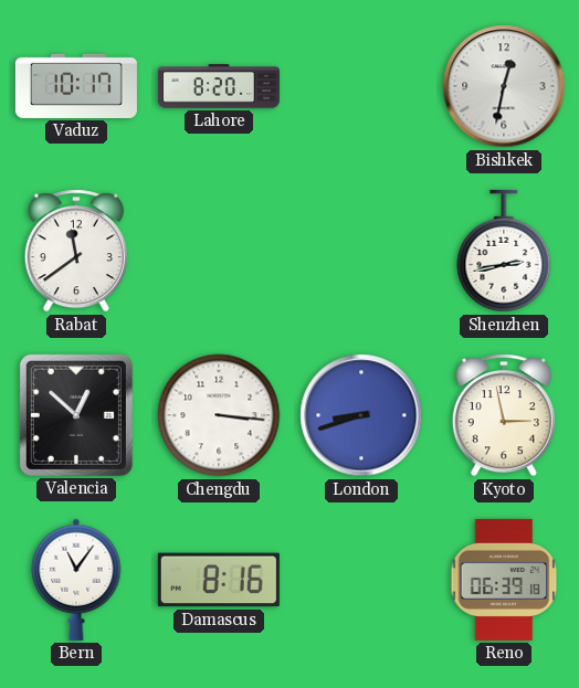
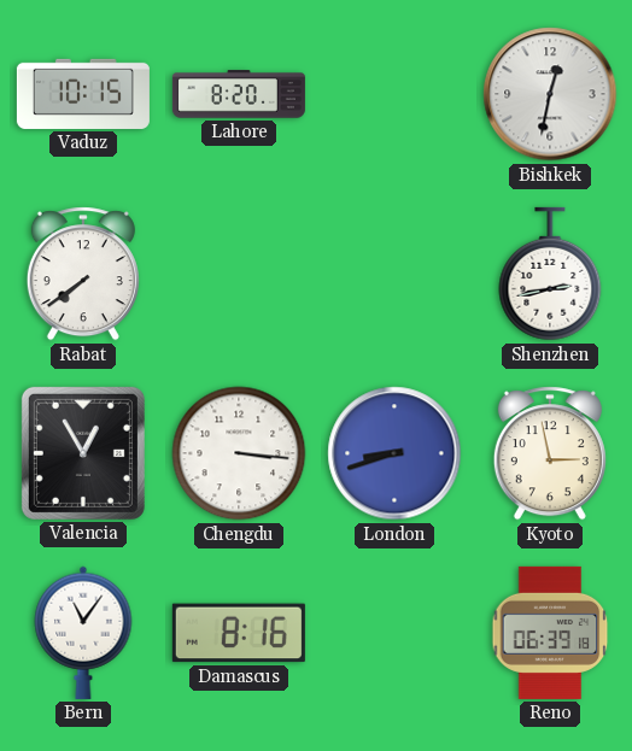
Vaduz: 10:17 -> 10:15 (83, 94)
Rabat: 11:39 -> 7:39 (83, 274)
Valencia: 12:52 -> 12:55 (83, 453)
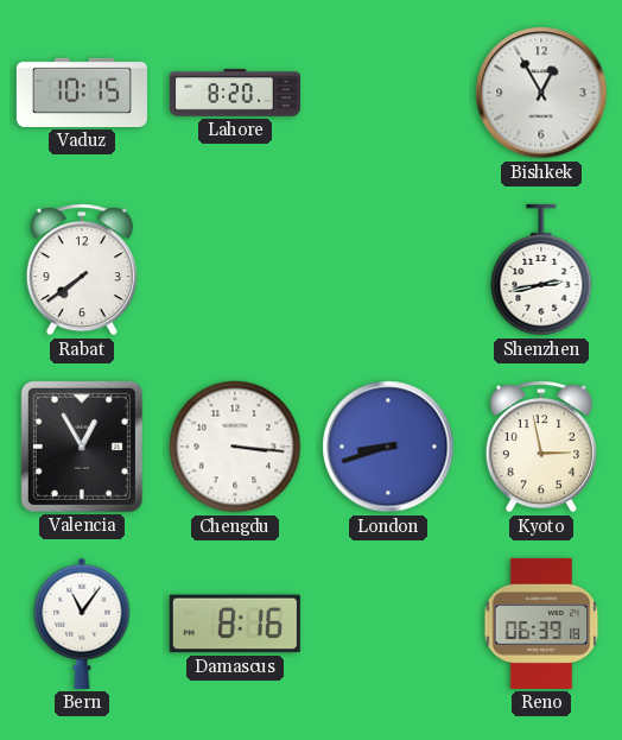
Bishkek: 12:32 -> 12:55 (541, 93)
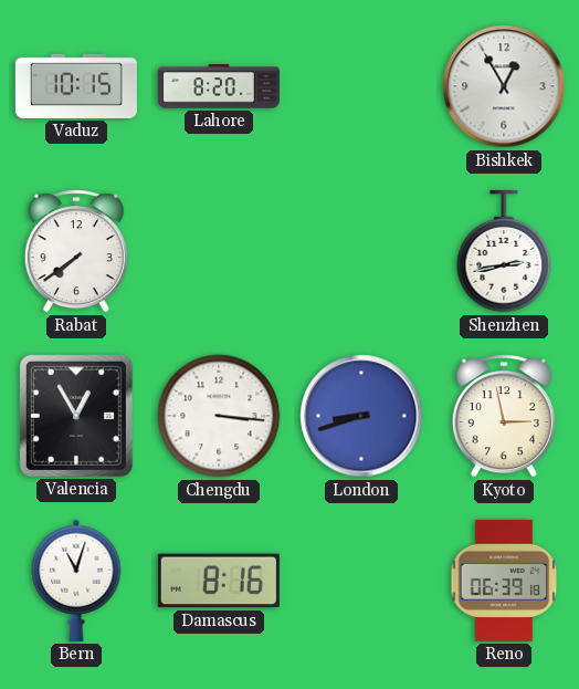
Bern: 11:06 -> 11:03 (76, 581)
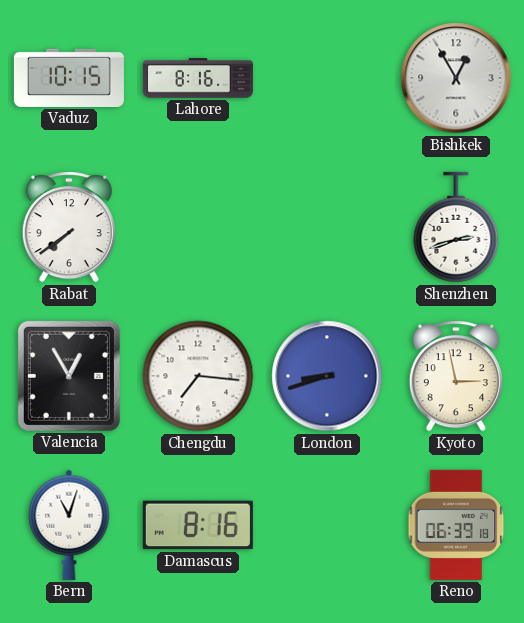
Lahore: 8:20 -> 8:16 (198, 78)
Shenzhen: 2:43 -> 2:42 (456, 227)
Chengdu: 3:16 -> 7:16 (198, 376)
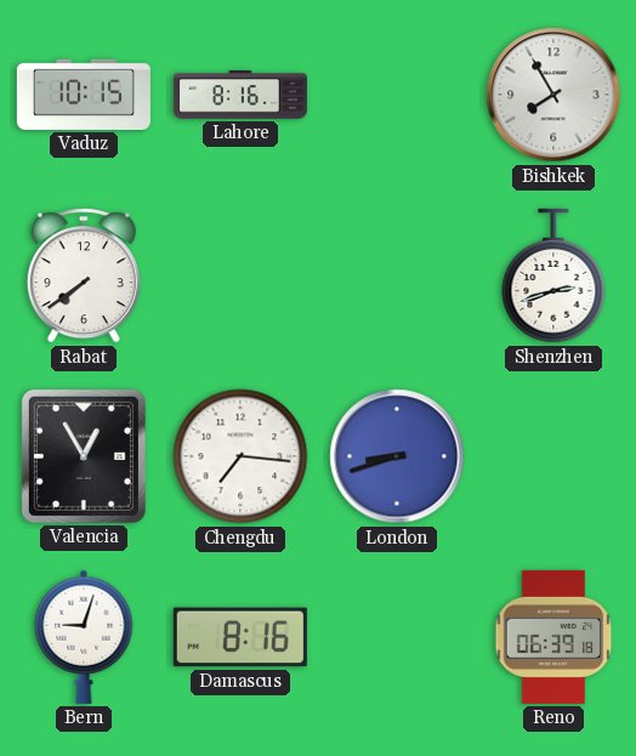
Bishkek: 12:55 -> 7:55 (553, 95)
Kyoto: 2:58 -> none (456, 376)
Bern: 11:03 -> 9:03 (84, 637)
